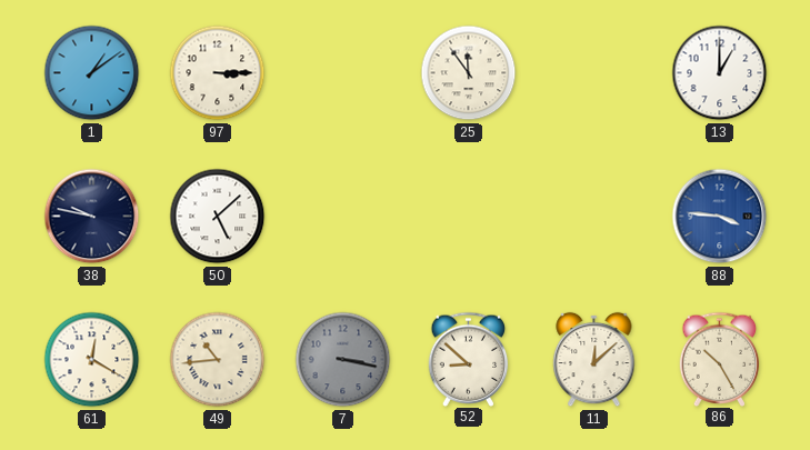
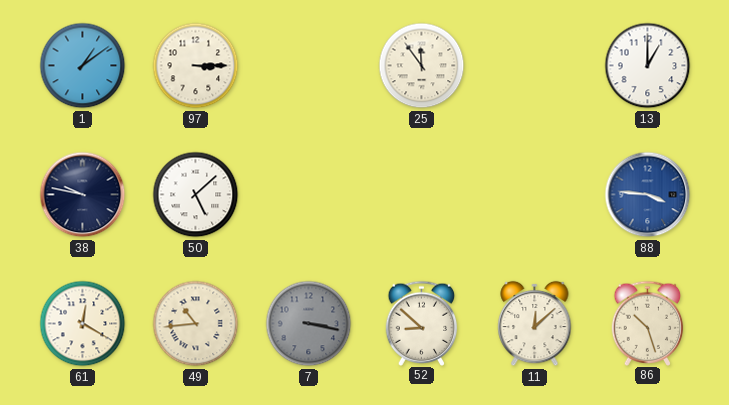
86: 10:25 -> 10:27 (648, 323)
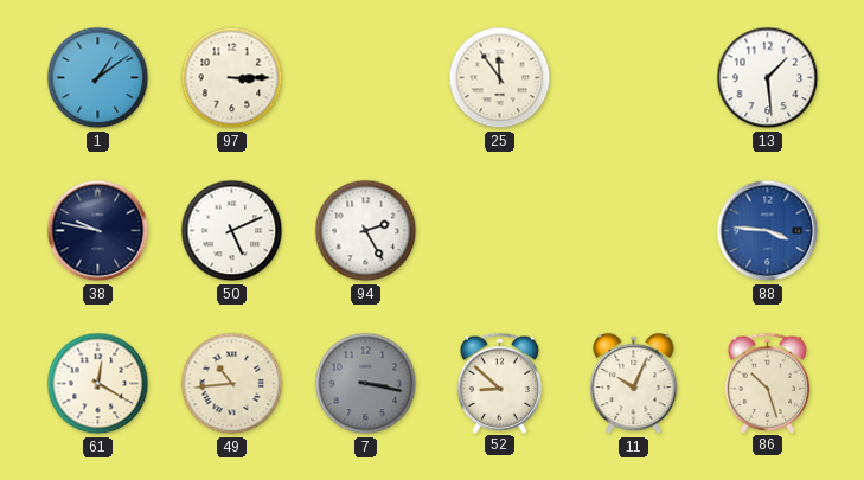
13: 1:00 -> 1:29 (768, 78)
50: 5:08 -> 5:11 (232, 231)
94: none -> 2:25 (366, 231)
11: 12:08 -> 10:04 (634, 384)
